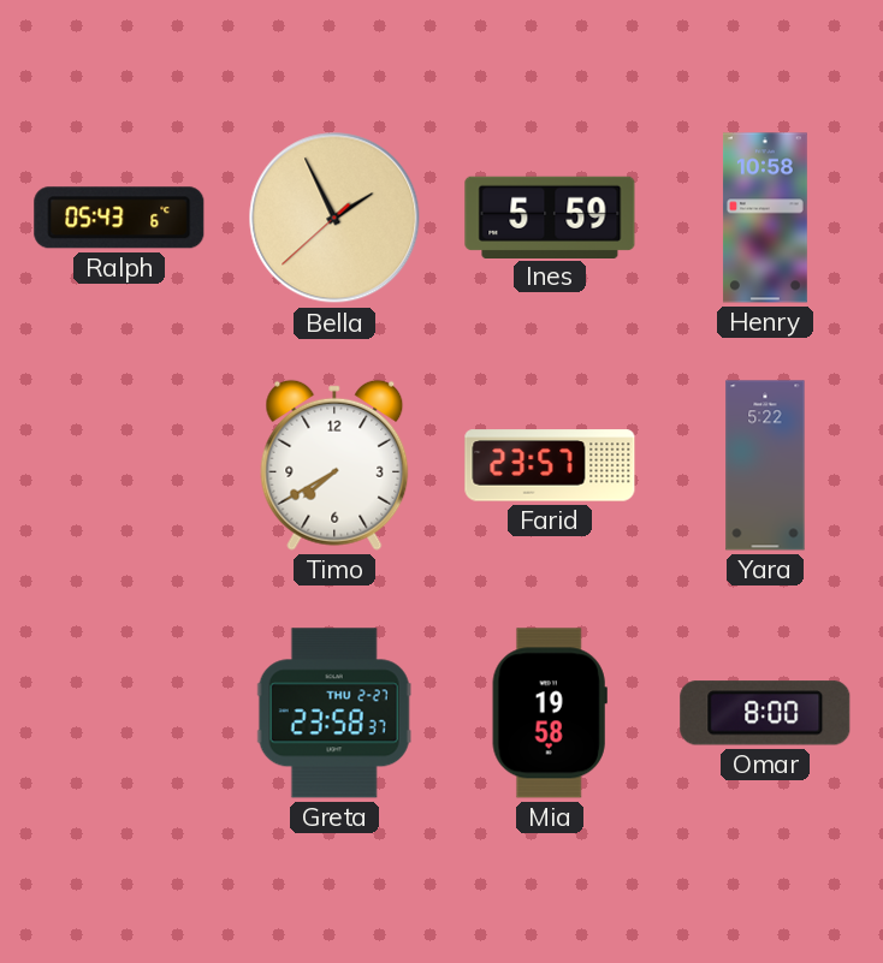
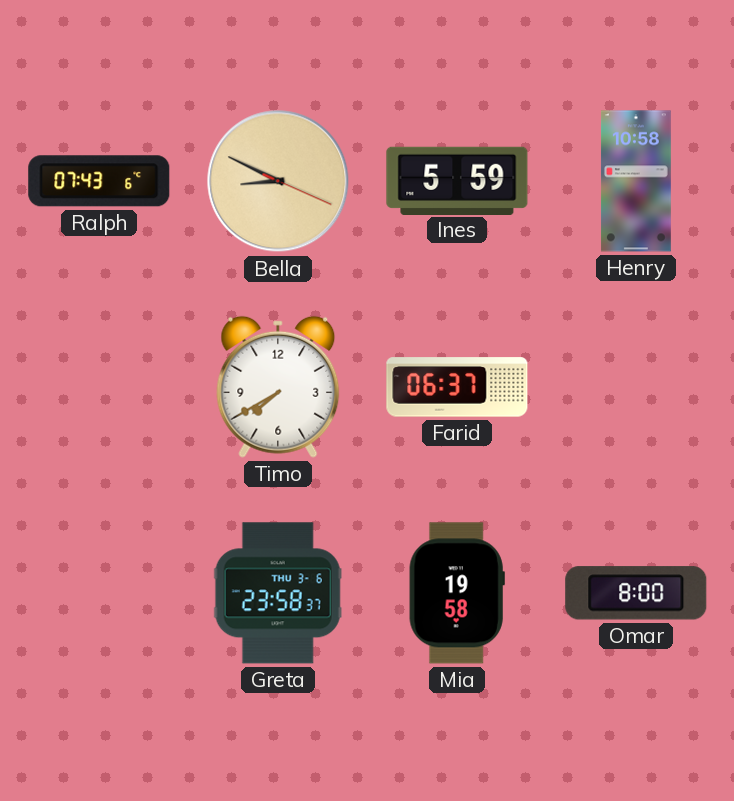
Ralph: 05:43 -> 07:43 (99, 181)
Bella: 1:55 -> 8:49 (278, 181)
Farid: 23:57 -> 06:37 (457, 387)
Yara: 5:22 -> none (765, 465)
Greta date: THU 2-27 -> THU 3-6 (278, 593)
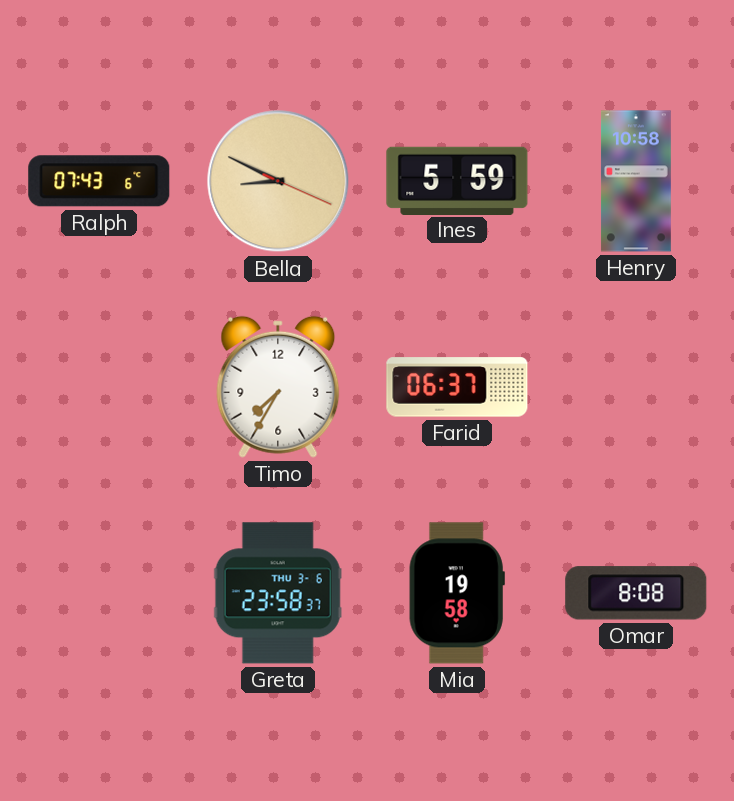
Timo: 7:40 -> 7:35 (278, 387)
Omar: 8:00 -> 8:08 (636, 593)
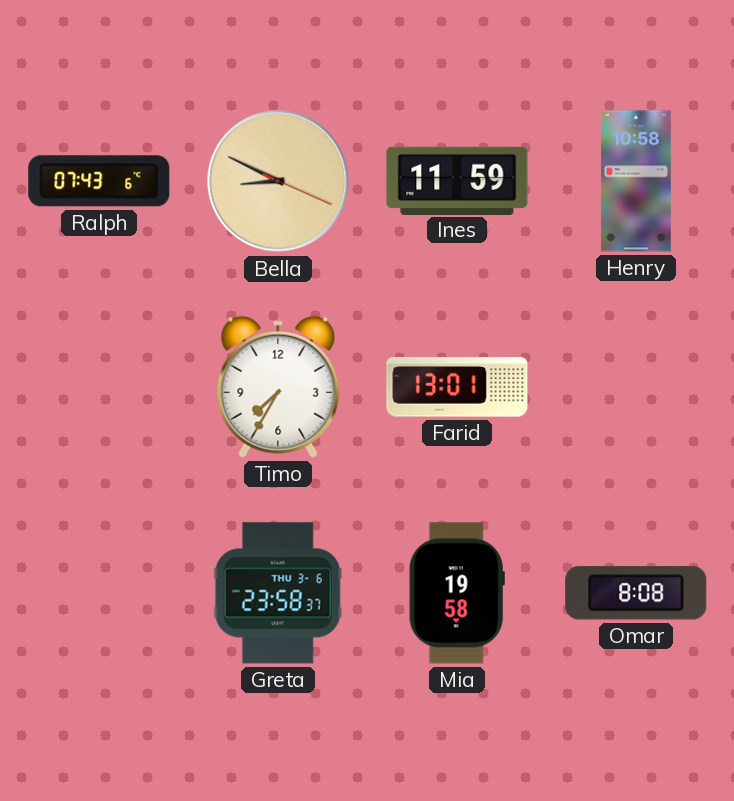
Ines: 5:59 -> 11:59 (457, 180)
Farid: 06:37 -> 13:01 (457, 387)
